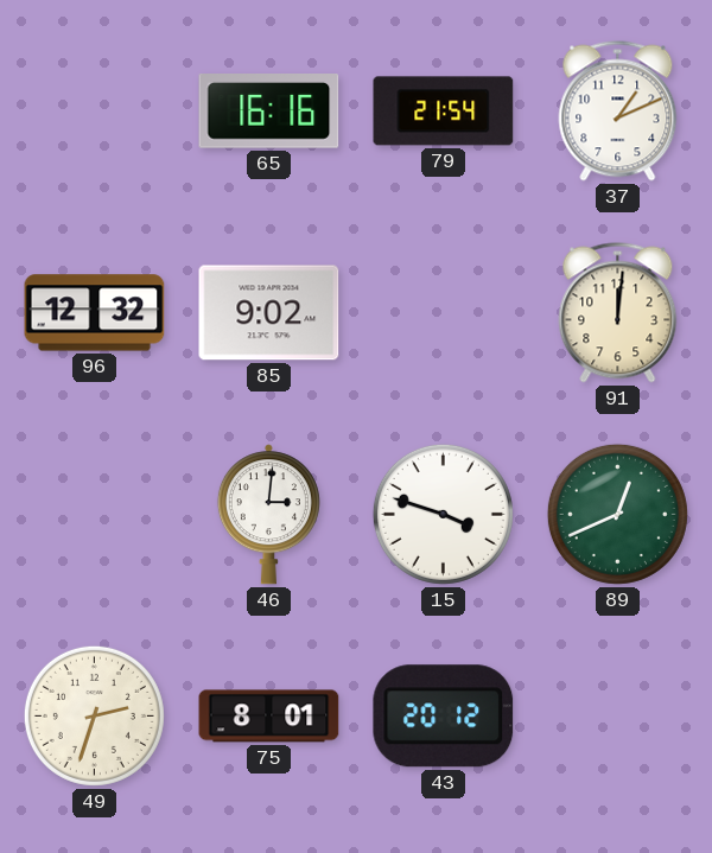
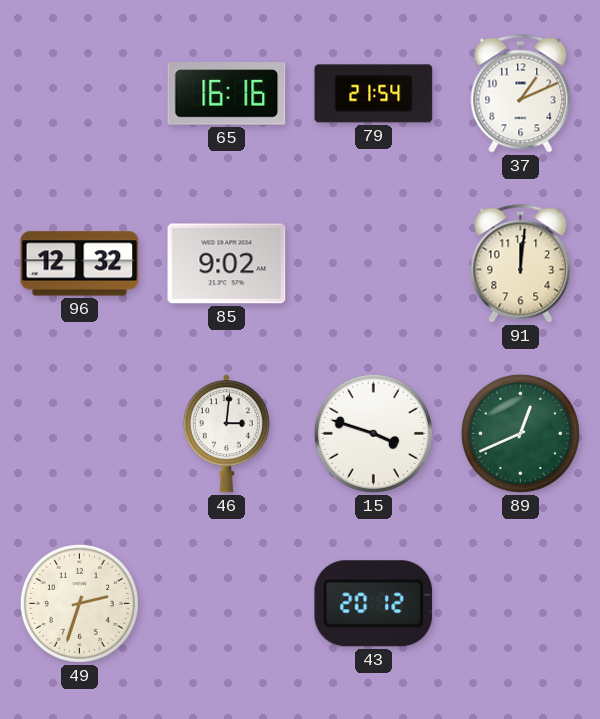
75: 8:01 -> none (269, 717)
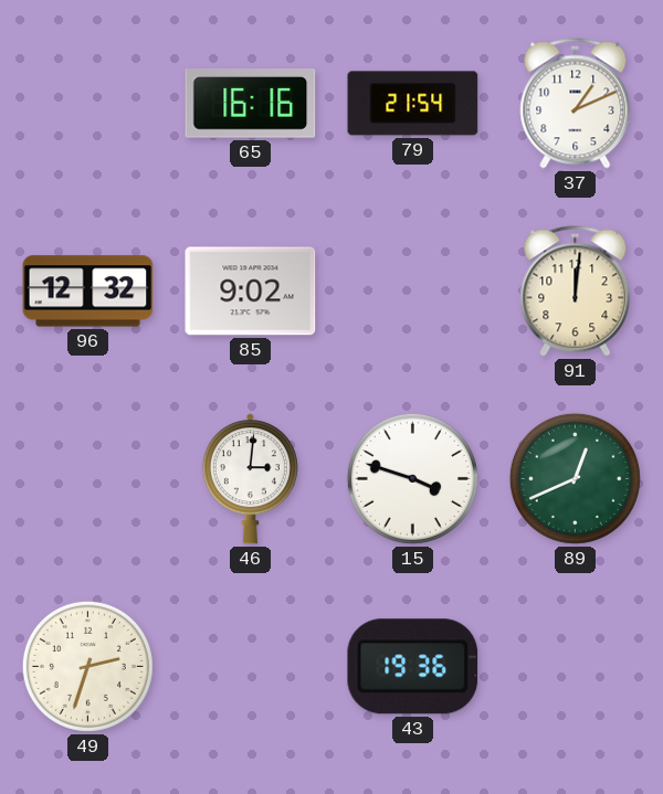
43: 20:12 -> 19:36 (413, 667)
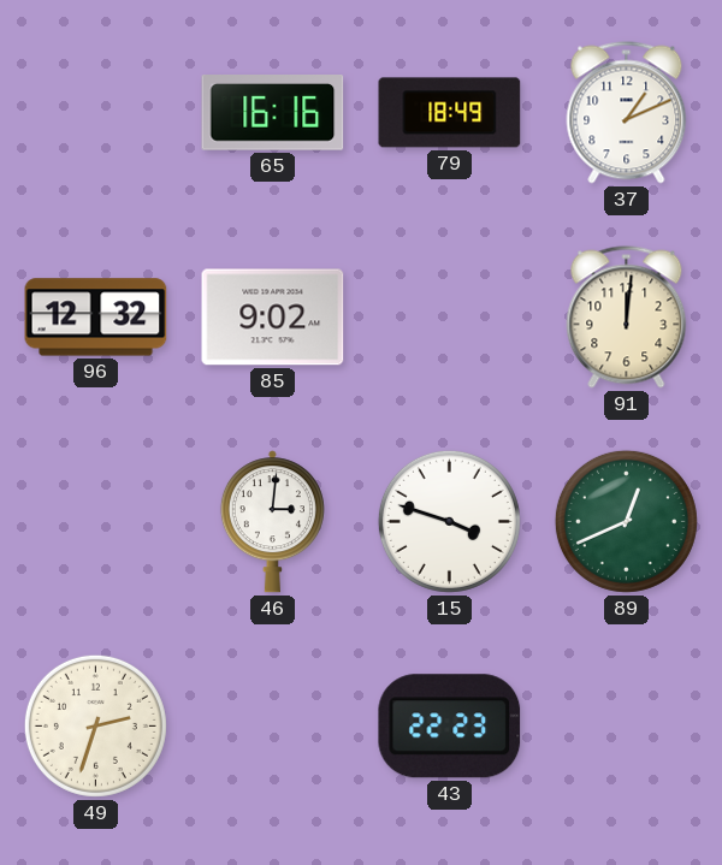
79: 21:54 -> 18:49 (450, 113)
43: 19:36 -> 22:23 (450, 727)
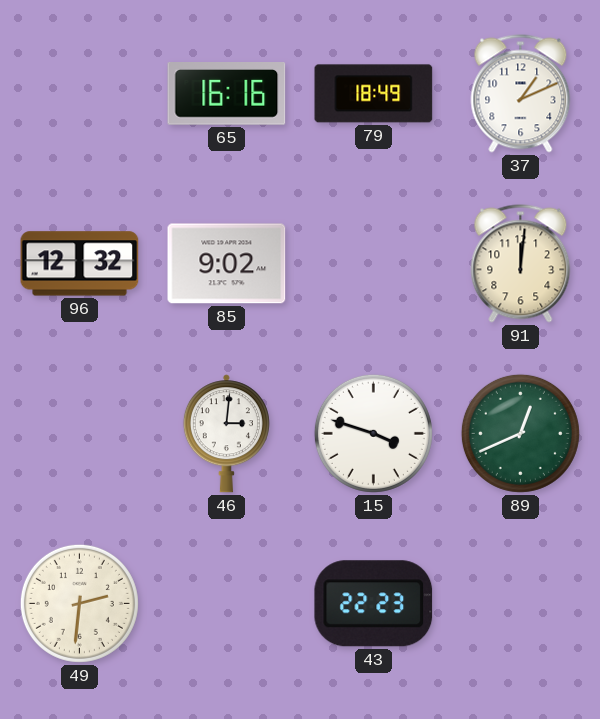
49: 2:33 -> 2:31 (79, 603)
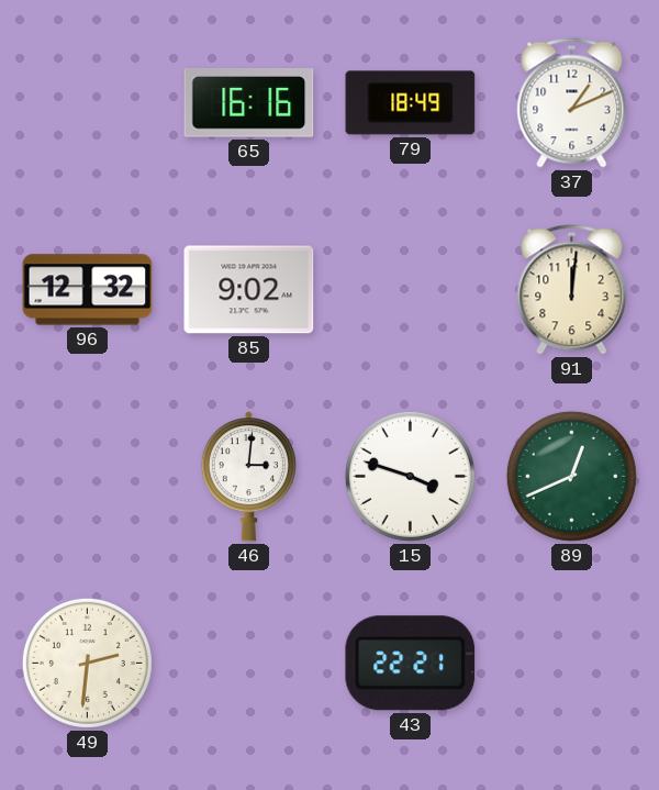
43: 22:23 -> 22:21 (411, 664)
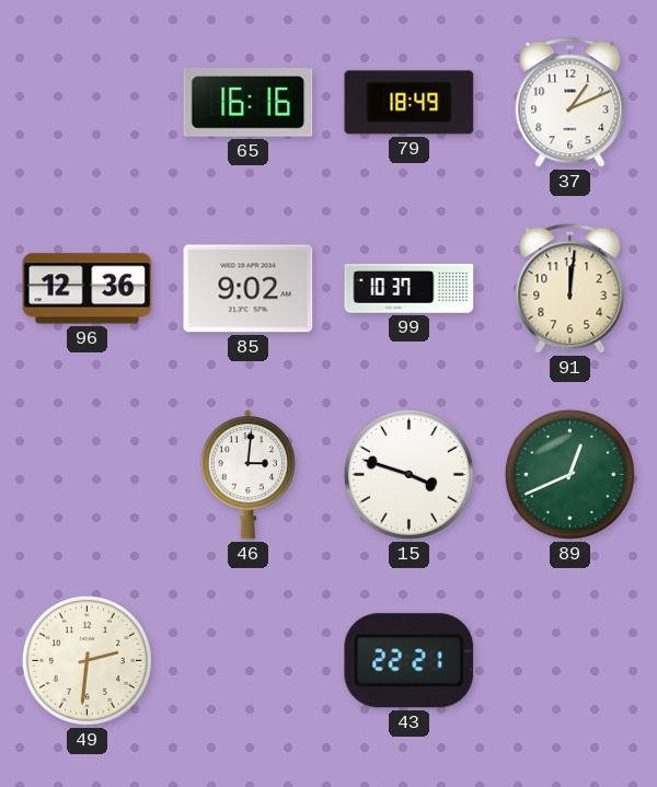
96: 12:32 -> 12:36 (88, 289)
99: none -> 10:37 (410, 289)
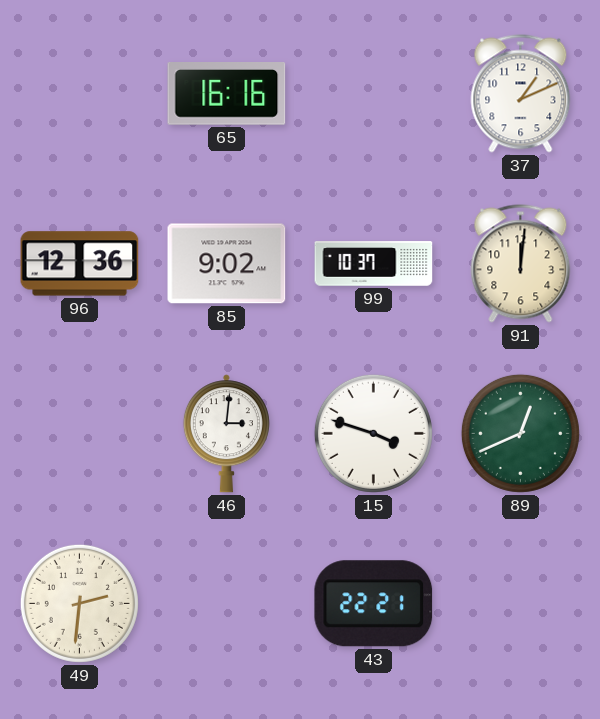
79: 18:49 -> none (410, 103)
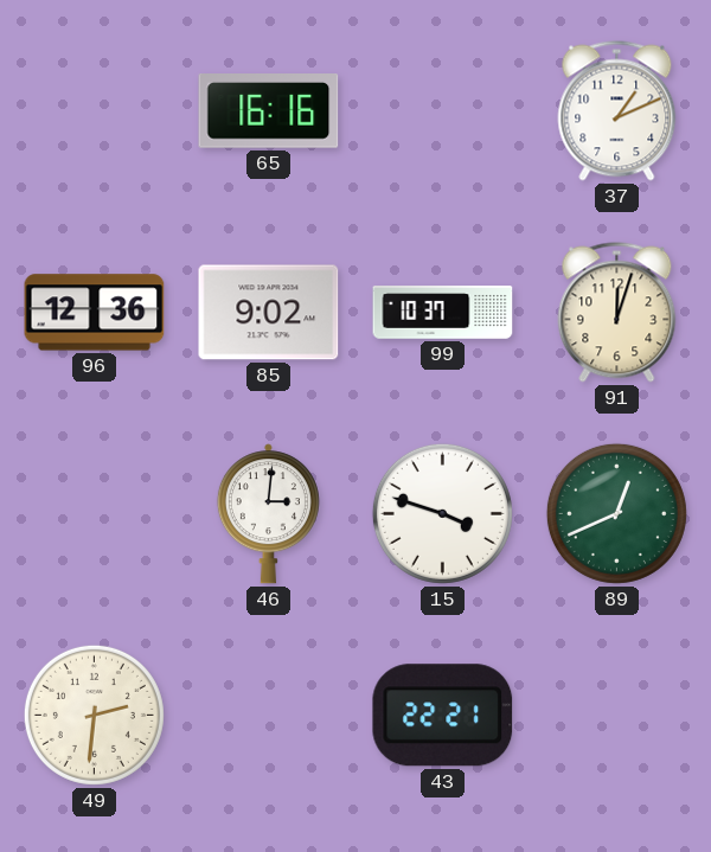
91: 12:01 -> 12:03 (617, 313)
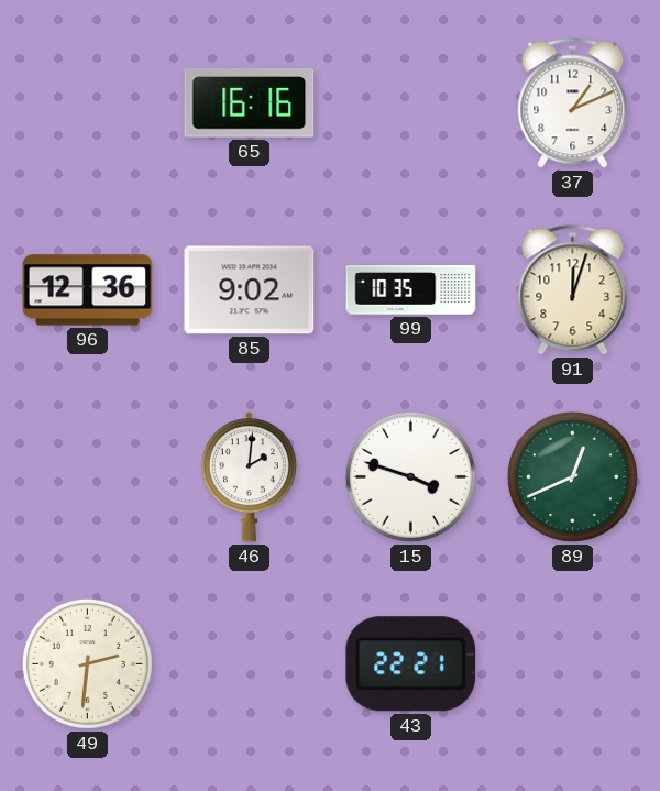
99: 10:37 -> 10:35 (411, 290)
46: 3:01 -> 2:01 (249, 477)
